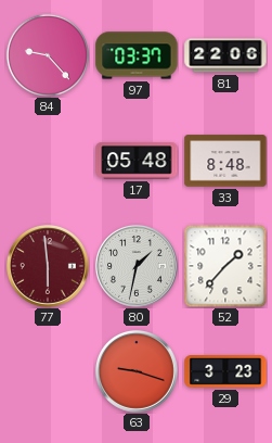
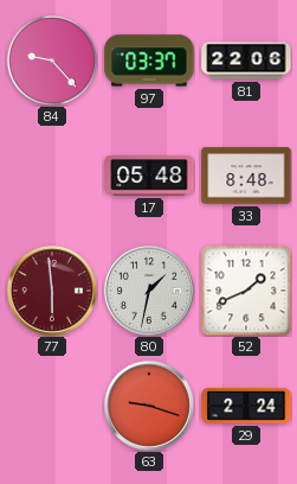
52: 1:37 -> 1:41 (246, 291)
29: 3:23 -> 2:24 (246, 407)
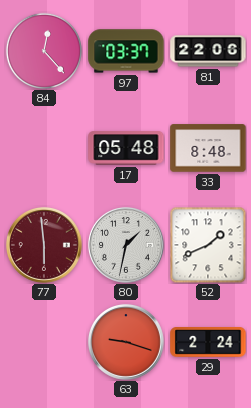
84: 9:23 -> 12:23 (43, 50)
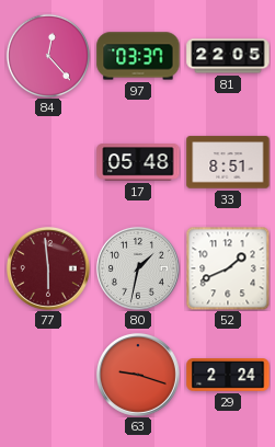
81: 22:06 -> 22:05 (228, 56)
33: 8:48 -> 8:51 (228, 162)
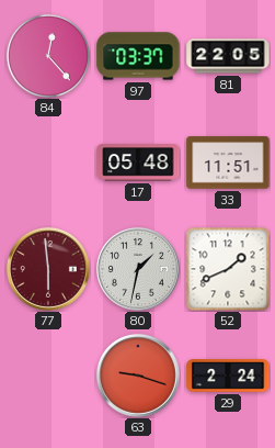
33: 8:51 -> 11:51 (228, 163)
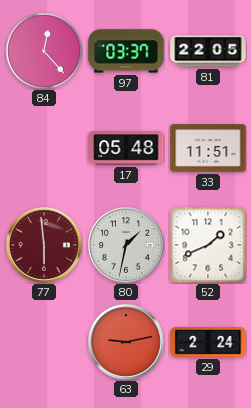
63: 9:18 -> 9:13 (126, 342)
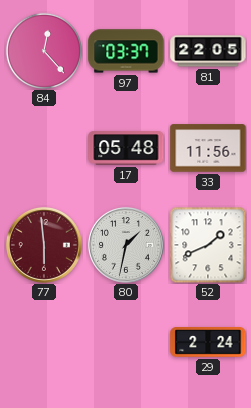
33: 11:51 -> 11:56 (208, 148)
63: 9:13 -> none (126, 342)
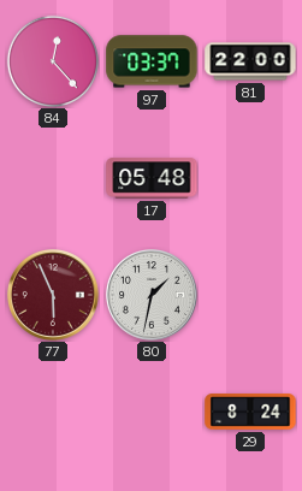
81: 22:05 -> 22:00 (250, 61)
33: 11:56 -> none (208, 148)
77: 5:59 -> 5:56 (53, 295)
52: 1:41 -> none (208, 245)
29: 2:24 -> 8:24 (250, 413)
